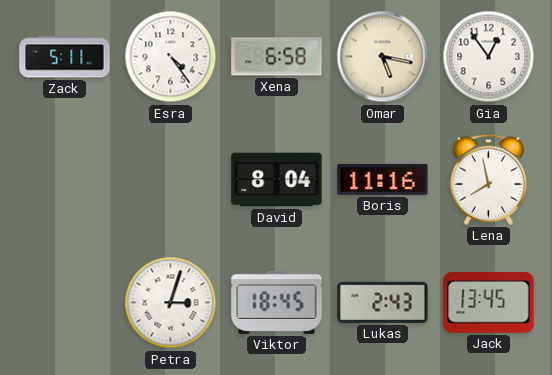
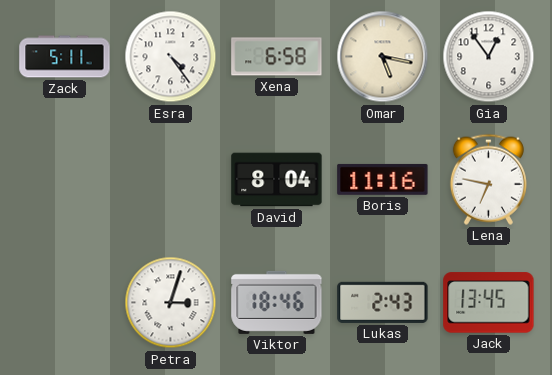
Lena: 7:58 -> 6:47 (488, 179)
Viktor: 18:45 -> 18:46 (277, 302)
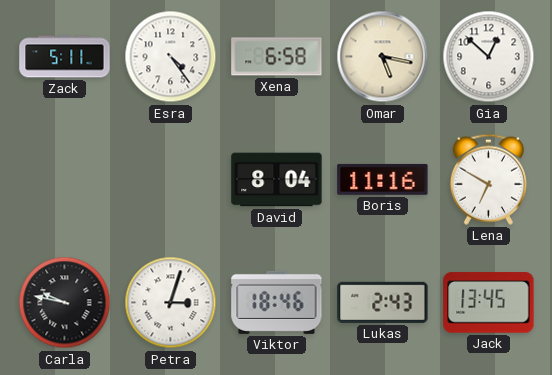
Gia: 12:54 -> 12:52 (489, 57)
Lena: 6:47 -> 6:50 (488, 179)
Carla: none -> 9:47 (65, 303)
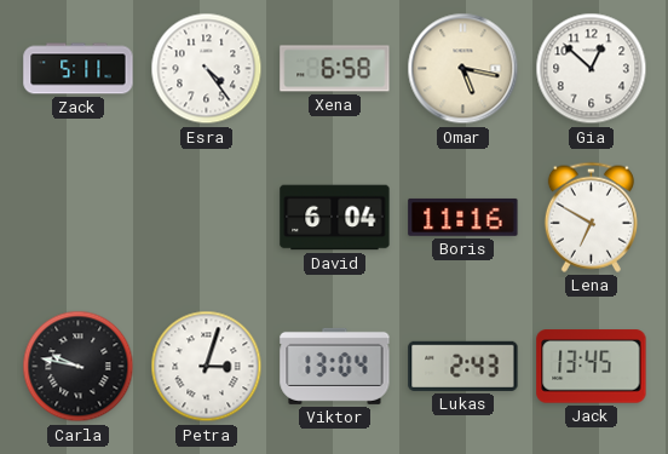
David: 8:04 -> 6:04 (335, 218)
Viktor: 18:46 -> 13:04 (335, 366)
